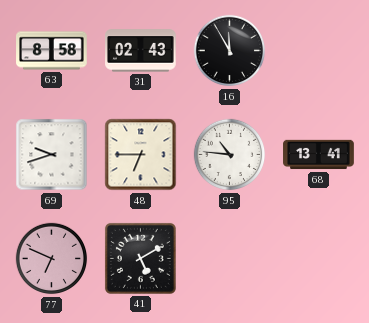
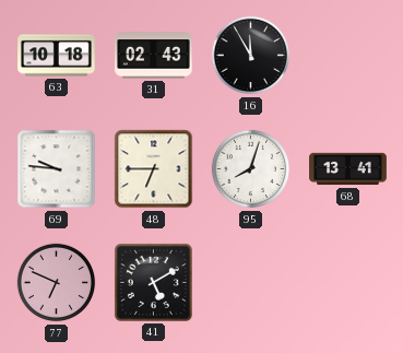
63: 8:58 -> 10:18 (57, 56)
69: 9:42 -> 9:46 (57, 169)
95: 10:46 -> 8:03 (251, 169)
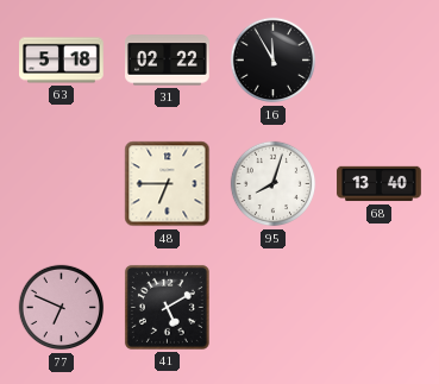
63: 10:18 -> 5:18 (62, 61)
31: 02:43 -> 02:22 (168, 61)
69: 9:46 -> none (57, 169)
68: 13:41 -> 13:40 (380, 184)
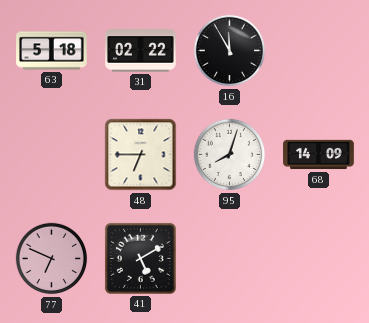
68: 13:40 -> 14:09 (319, 155)
